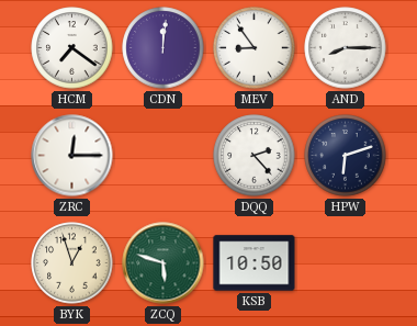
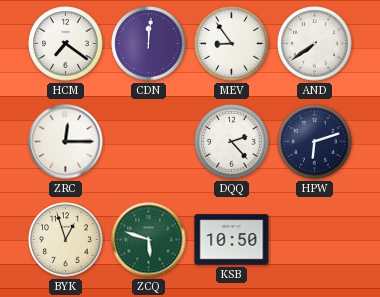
AND: 8:15 -> 7:39 (315, 44)
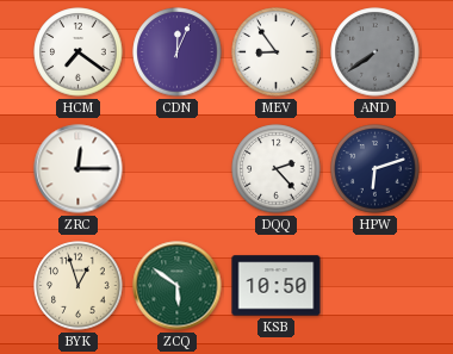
CDN: 12:01 -> 12:04 (178, 52)
AND dial: white -> grey (376, 52)
ZCQ: 5:48 -> 5:51 (178, 286)
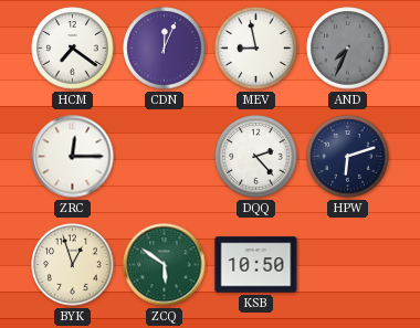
MEV: 8:54 -> 8:58 (256, 49)
AND: 7:39 -> 7:34 (348, 49)
